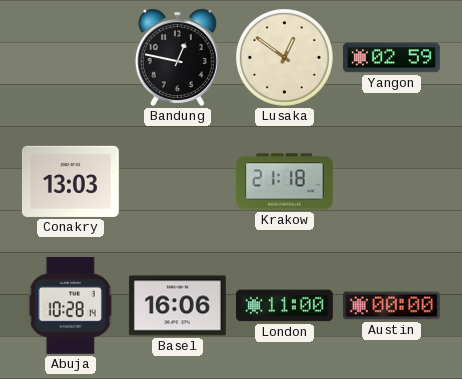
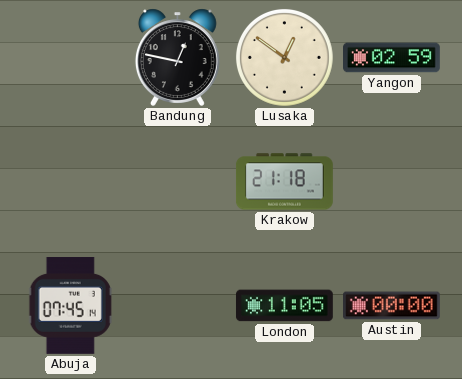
Conakry: 13:03 -> none (70, 181)
Abuja: 10:28 -> 07:45 (71, 306)
Basel: 16:06 -> none (177, 306)
London: 11:00 -> 11:05 (285, 306)
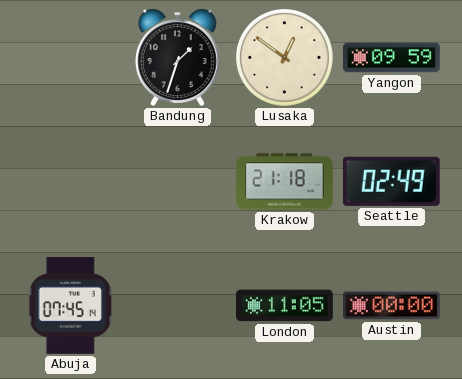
Bandung: 12:47 -> 1:33 (177, 57)
Yangon: 02:59 -> 09:59 (392, 58)
Seattle: none -> 02:49 (391, 181)
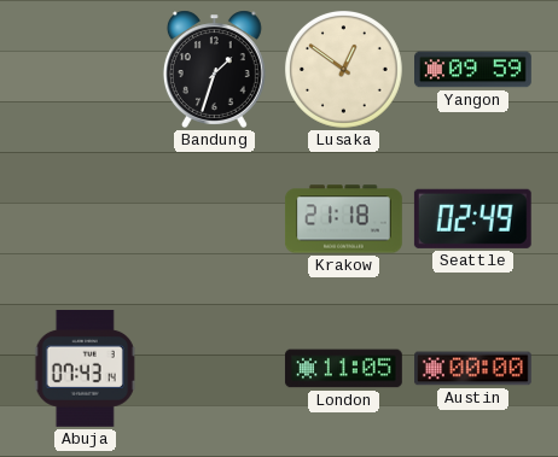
Abuja: 07:45 -> 07:43 (86, 369)
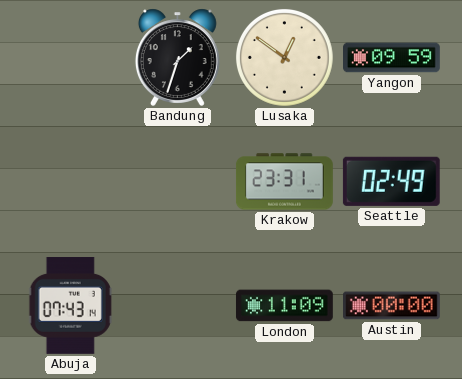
Krakow: 21:18 -> 23:31 (285, 182)
London: 11:05 -> 11:09 (285, 306)
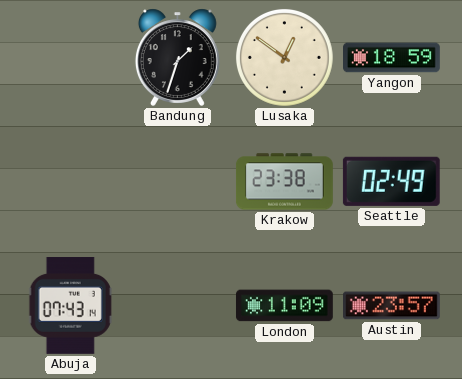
Yangon: 09:59 -> 18:59 (392, 58)
Krakow: 23:31 -> 23:38 (285, 182)
Austin: 00:00 -> 23:57 (392, 306)
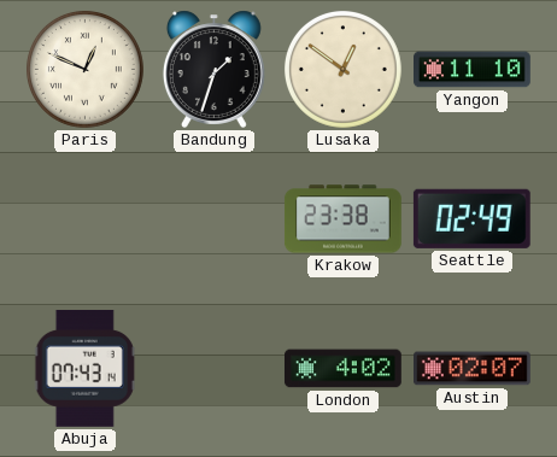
Paris: none -> 12:49 (84, 69)
Yangon: 18:59 -> 11:10 (473, 70)
London: 11:09 -> 4:02 (344, 369)
Austin: 23:57 -> 02:07 (473, 369)
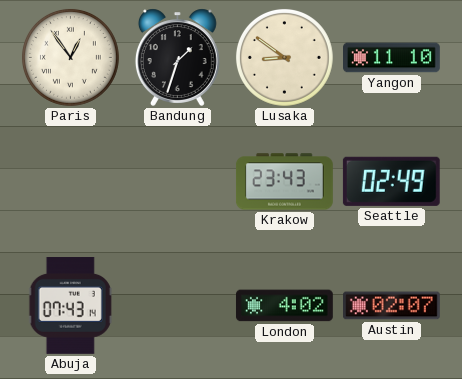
Paris: 12:49 -> 12:54 (70, 57)
Lusaka: 12:51 -> 8:51 (284, 57)
Krakow: 23:38 -> 23:43 (285, 182)
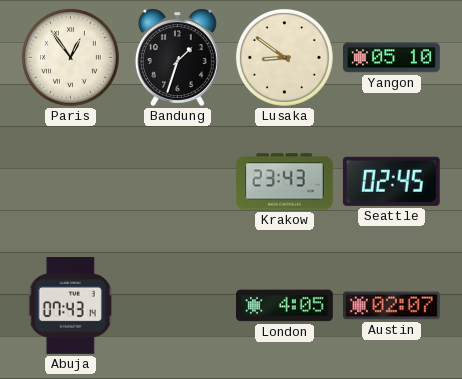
Yangon: 11:10 -> 05:10 (392, 58)
Seattle: 02:49 -> 02:45 (391, 181)
London: 4:02 -> 4:05 (285, 306)
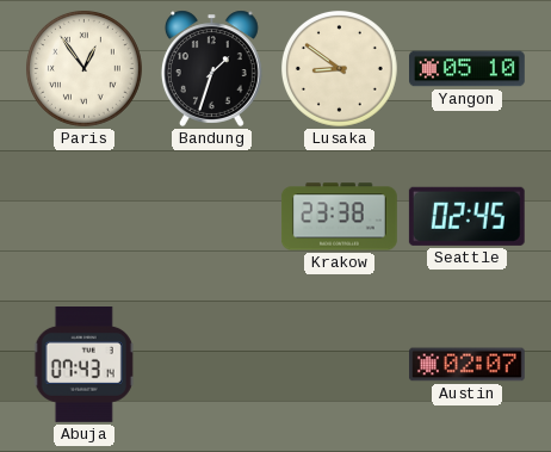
Krakow: 23:43 -> 23:38 (340, 217)
London: 4:05 -> none (285, 306)
